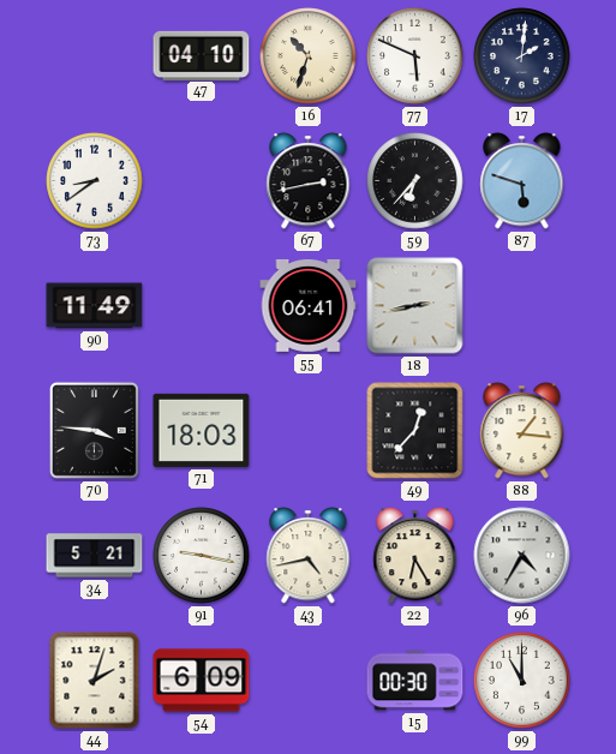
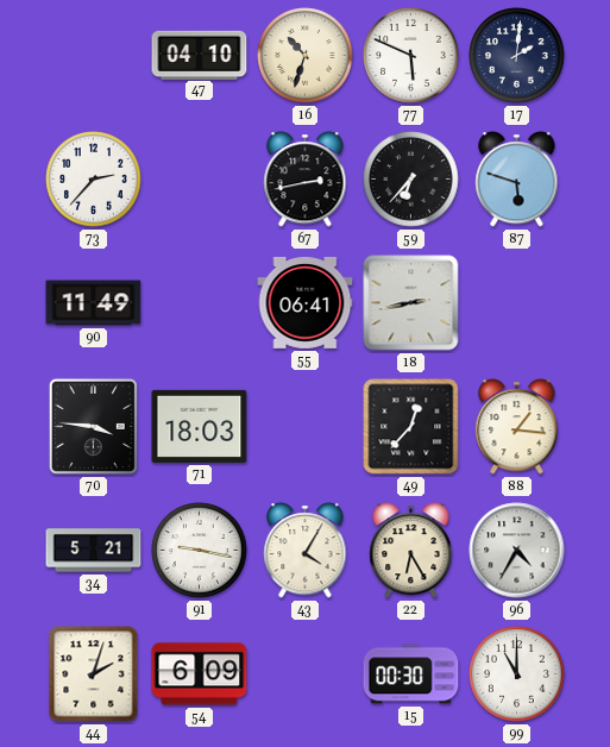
73: 8:39 -> 2:37 (94, 180)
43: 4:43 -> 4:05 (306, 551)
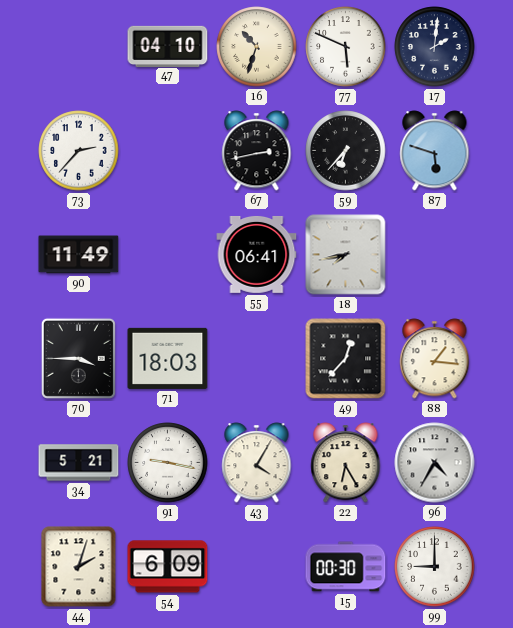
18: 2:43 -> 7:43 (346, 255)
70: 3:46 -> 3:45 (78, 358)
99: 11:00 -> 9:00 (435, 567)
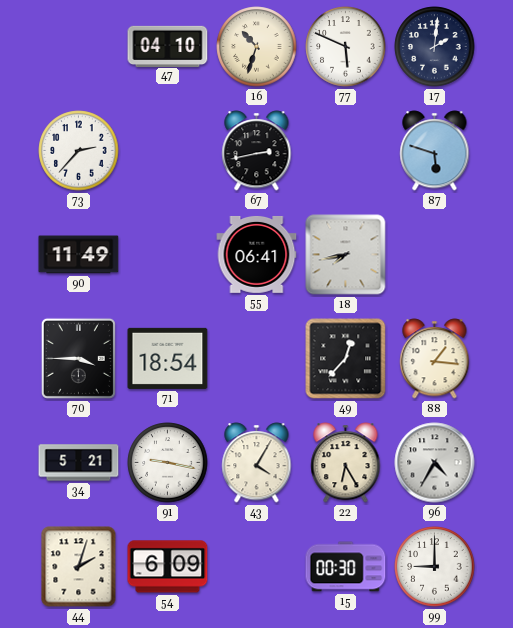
59: 6:37 -> none (346, 151)
71: 18:03 -> 18:54 (168, 358)
